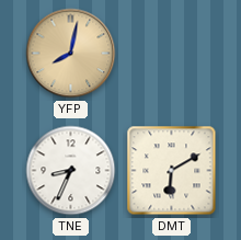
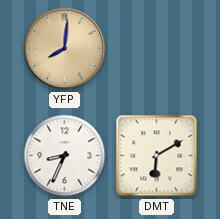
YFP: 8:02 -> 8:01 (65, 49)
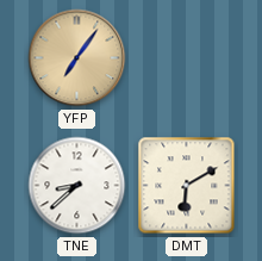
YFP: 8:01 -> 7:06 (77, 58)
TNE: 8:34 -> 8:38 (77, 186)
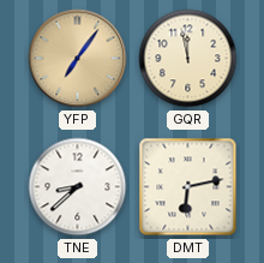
GQR: none -> 11:58 (188, 59)
DMT: 6:10 -> 6:13 (188, 187)
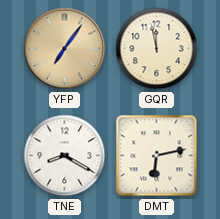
TNE: 8:38 -> 8:20 (65, 156)
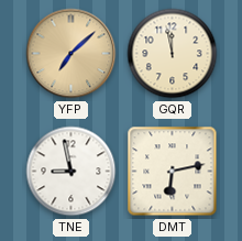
YFP: 7:06 -> 7:08 (71, 54)
TNE: 8:20 -> 8:58 (71, 172)
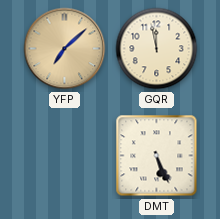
TNE: 8:58 -> none (71, 172)
DMT: 6:13 -> 5:26 (157, 156)
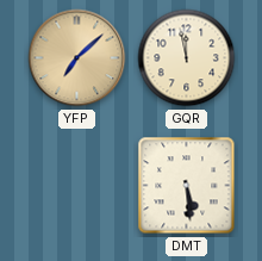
DMT: 5:26 -> 5:29 (187, 186)
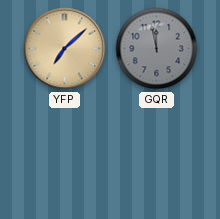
GQR dial: cream -> grey (157, 49)
DMT: 5:29 -> none (187, 186)
